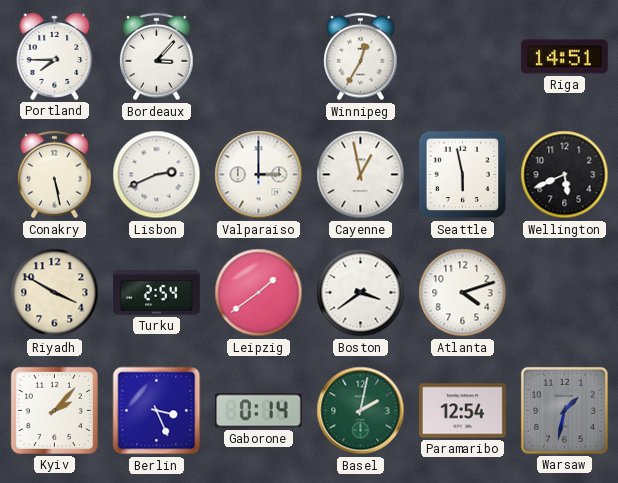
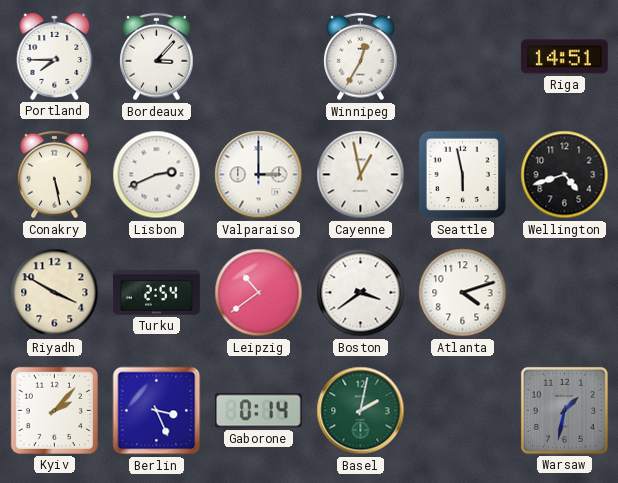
Wellington: 5:41 -> 4:42 (565, 175)
Leipzig: 1:39 -> 10:39 (259, 293)
Paramaribo: 12:54 -> none (463, 411)
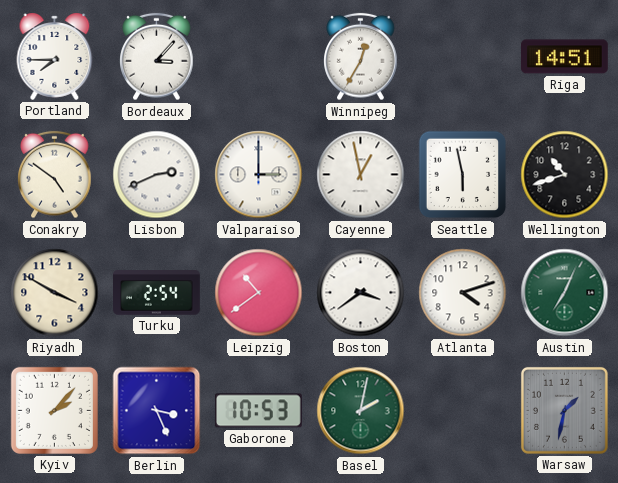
Conakry: 5:28 -> 4:51 (55, 175)
Wellington: 4:42 -> 10:42 (565, 175)
Austin: none -> 7:04 (565, 293)
Gaborone: 0:14 -> 10:53 (258, 411)
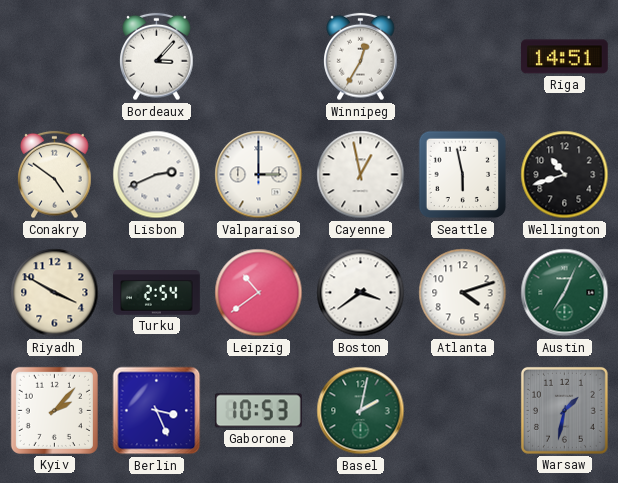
Portland: 7:45 -> none (55, 56)
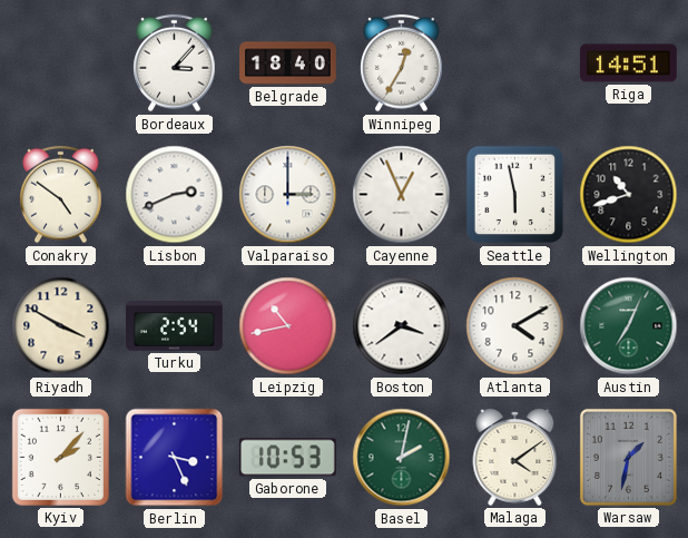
Belgrade: none -> 18:40 (288, 63)
Cayenne: 12:58 -> 12:56 (402, 195)
Leipzig: 10:39 -> 10:43 (288, 326)
Atlanta: 4:12 -> 4:10 (515, 326)
Malaga: none -> 4:09 (515, 457)
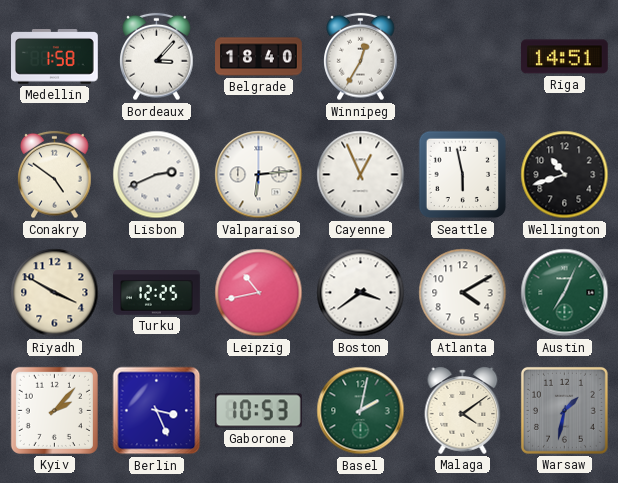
Medellin: none -> 1:58 (55, 57)
Valparaiso: 3:00 -> 6:14 (259, 175)
Turku: 2:54 -> 12:25 (157, 293)
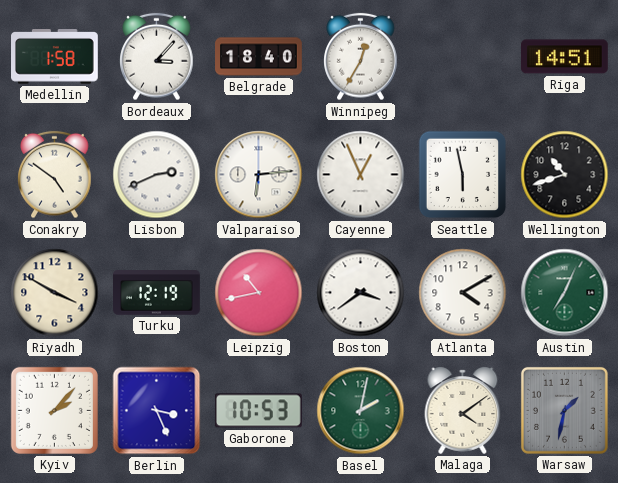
Turku: 12:25 -> 12:19 (157, 293)
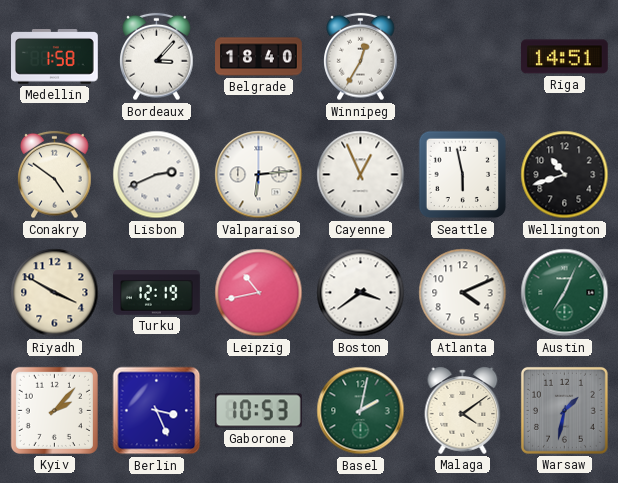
Atlanta: 4:10 -> 4:11 (463, 293)
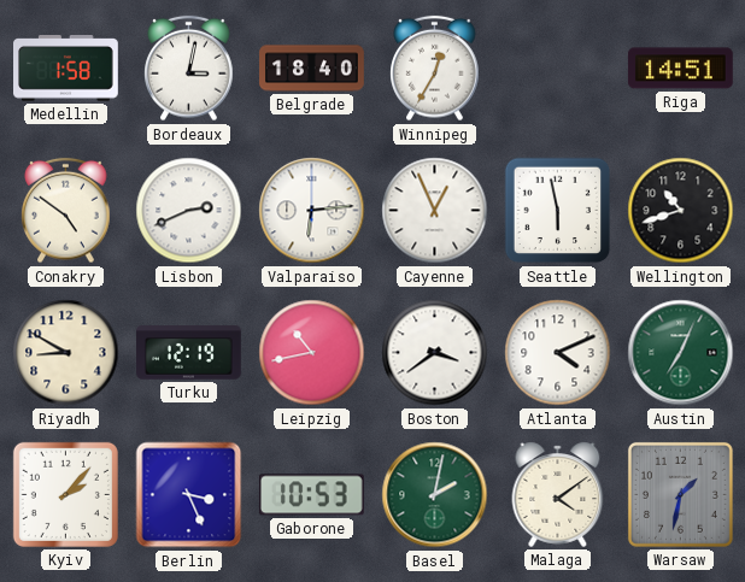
Bordeaux: 3:07 -> 3:02 (189, 69)
Riyadh: 3:50 -> 8:50 (66, 353)
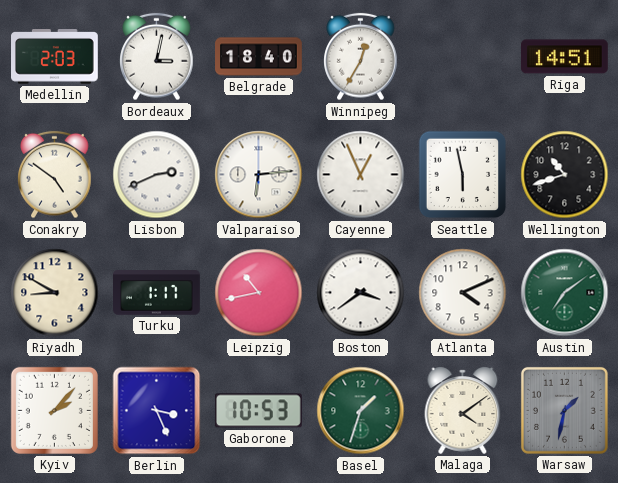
Medellin: 1:58 -> 2:03 (55, 57)
Turku: 12:19 -> 1:17 (157, 293)
Austin: 7:04 -> 7:09 (565, 293)
Basel: 2:02 -> 1:33 (361, 411)
